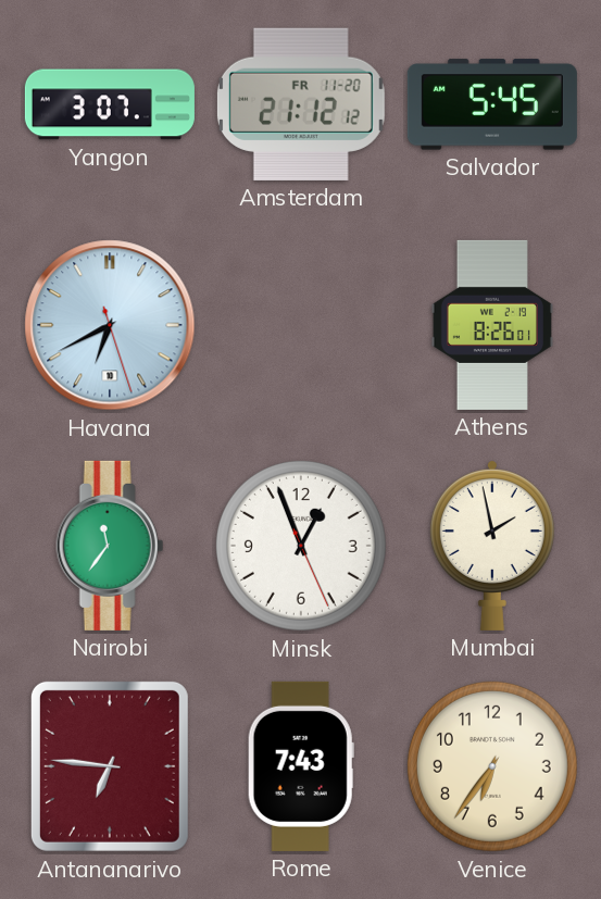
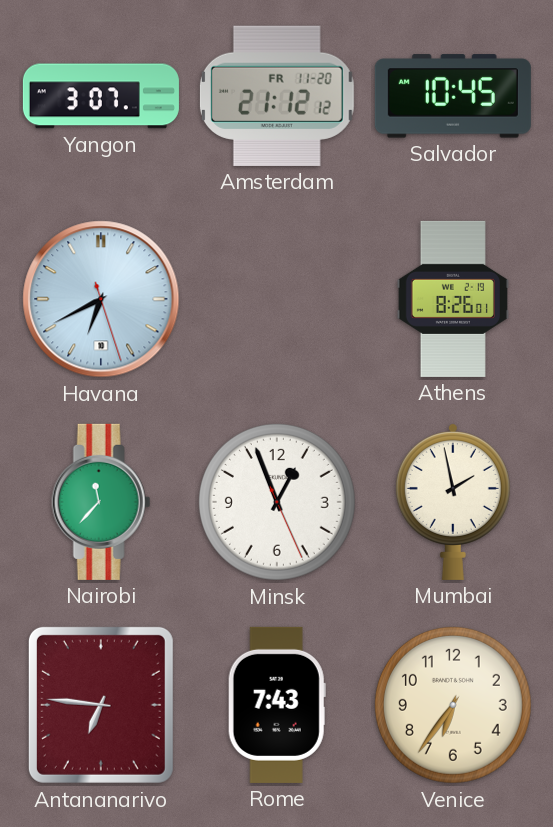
Salvador: 5:45 -> 10:45 (453, 96)
Nairobi: 11:36 -> 11:37 (101, 502)
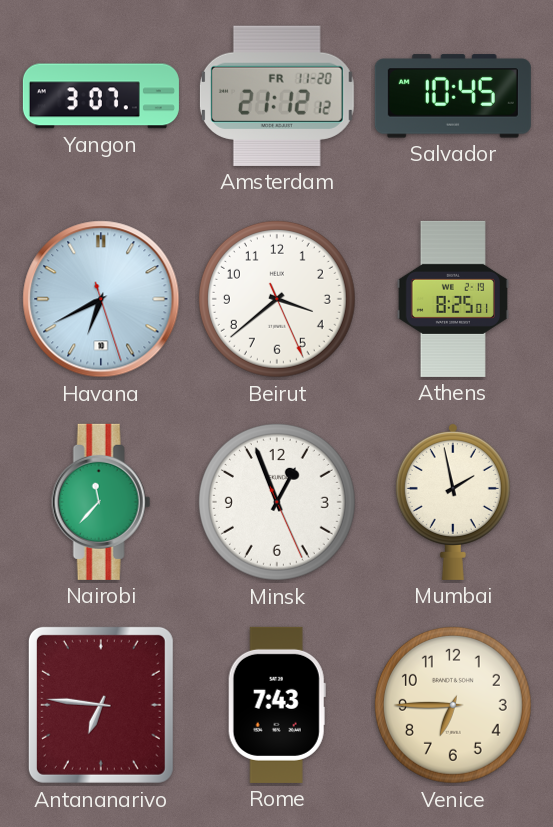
Beirut: none -> 3:38 (277, 299)
Athens: 8:26 -> 8:25 (453, 299)
Venice: 6:36 -> 6:45 (453, 705)
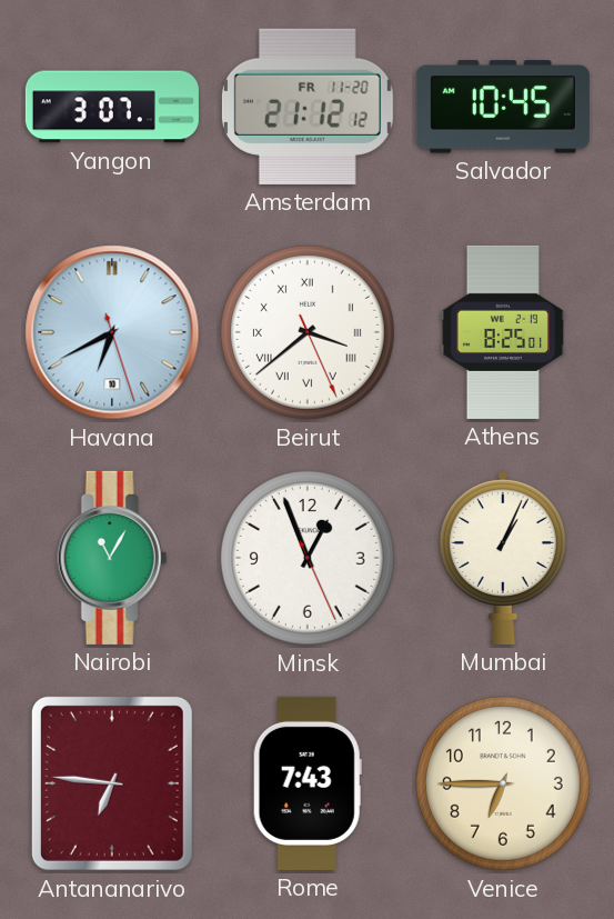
Beirut numerals: Arabic -> Roman (308, 332)
Nairobi: 11:37 -> 11:05 (112, 558)
Mumbai: 1:58 -> 1:04 (503, 557)
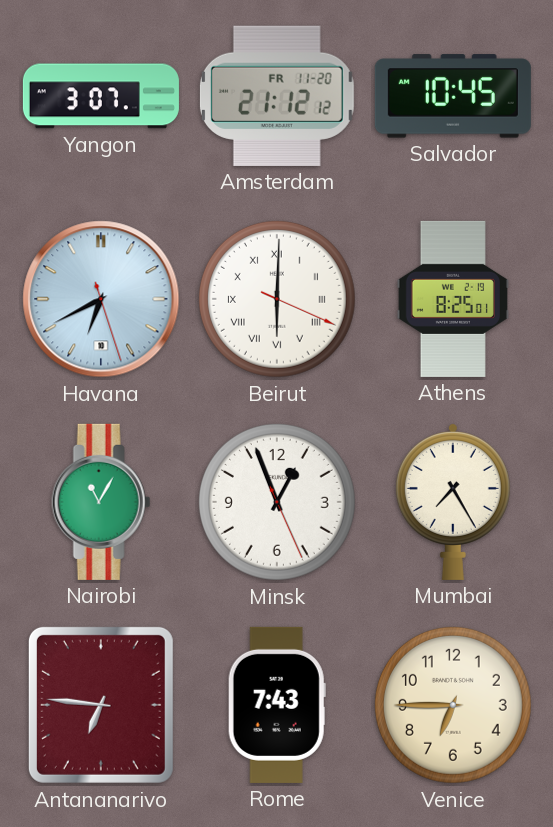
Beirut: 3:38 -> 6:00 (277, 299)
Mumbai: 1:04 -> 7:25 (453, 501)
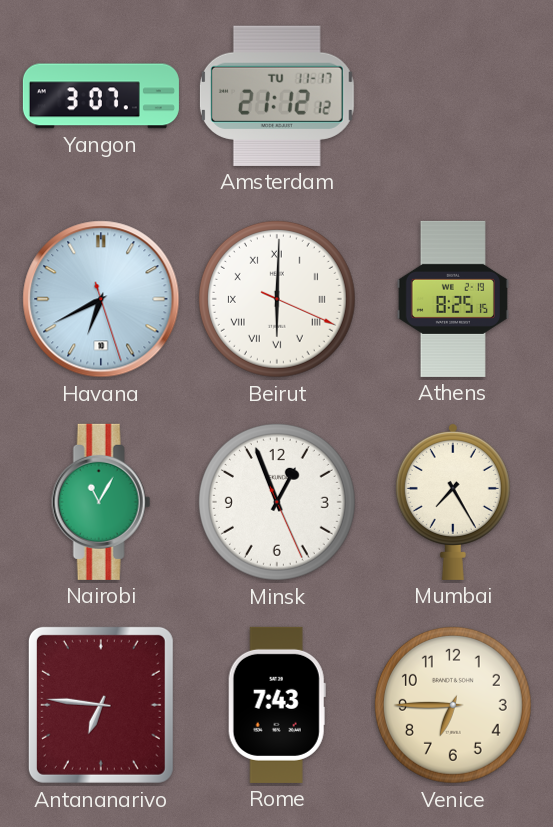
Amsterdam date: FR 11-20 -> TU 11-17 (277, 96)
Salvador: 10:45 -> none (453, 96)
Athens: 8:25:01 -> 8:25:15 (453, 299)
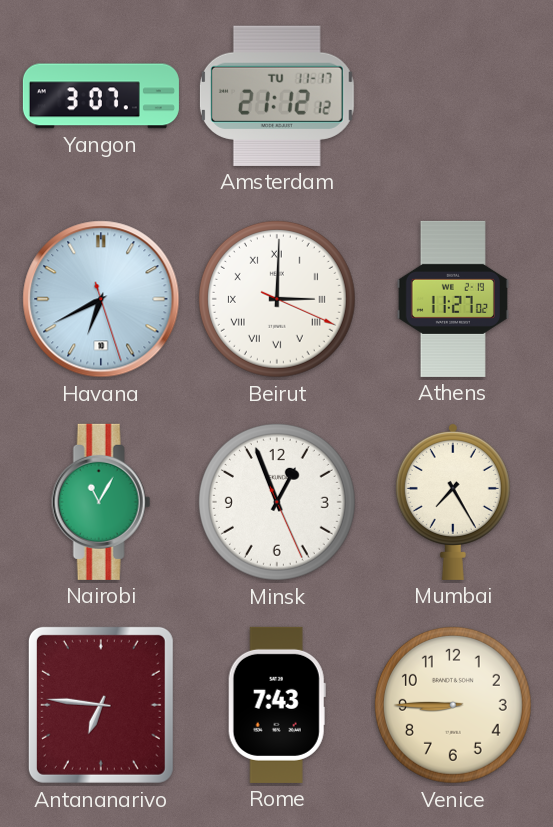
Beirut: 6:00 -> 3:00 (277, 299)
Athens: 8:25 -> 11:27 (453, 299)
Venice: 6:45 -> 8:45 (453, 705)
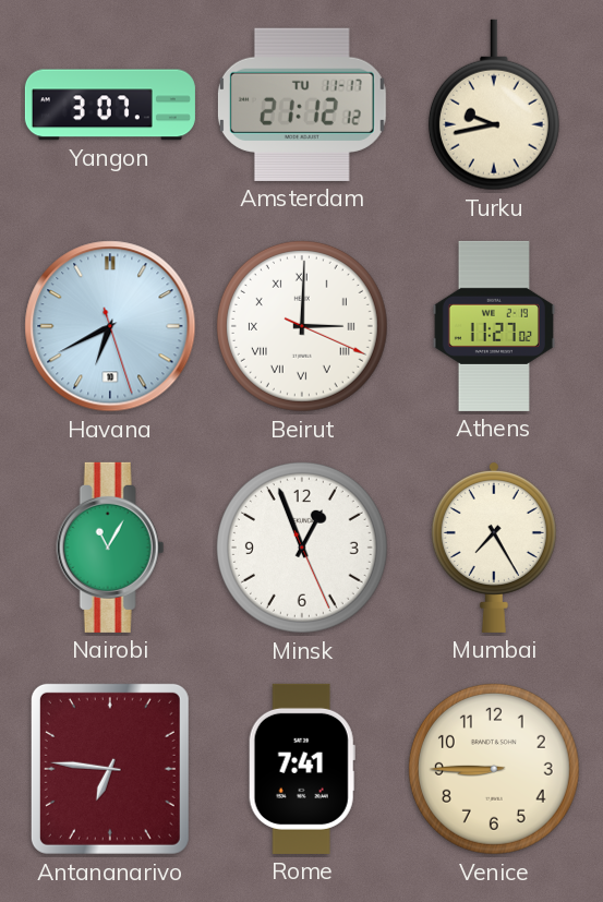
Turku: none -> 9:43 (494, 105)
Rome: 7:43 -> 7:41 (302, 769)
